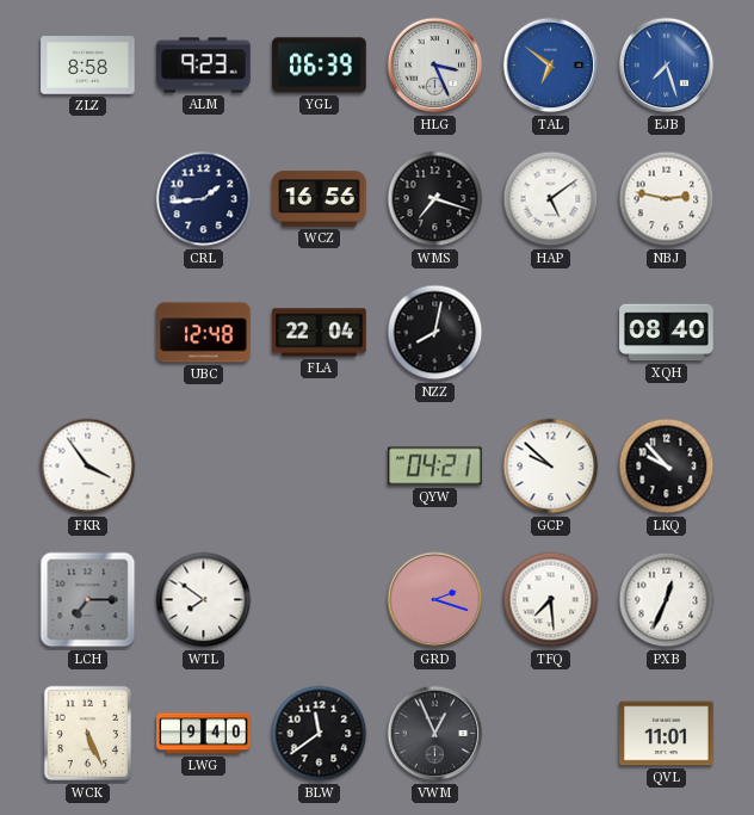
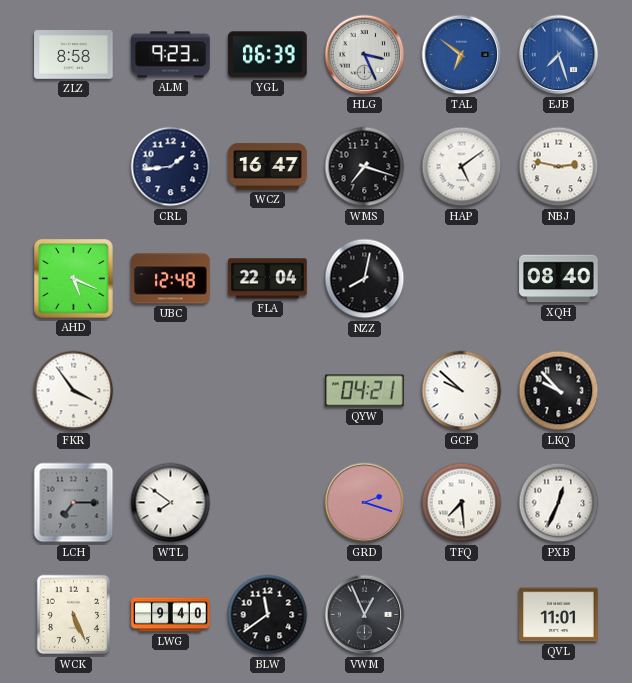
WCZ: 16:56 -> 16:47 (268, 167)
AHD: none -> 5:19 (74, 279)
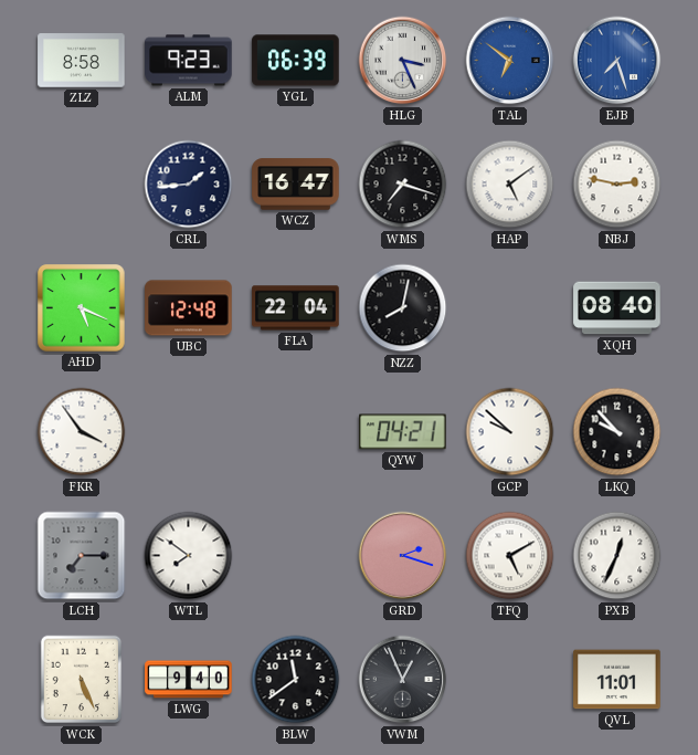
TFQ: 7:29 -> 5:10 (510, 556)
